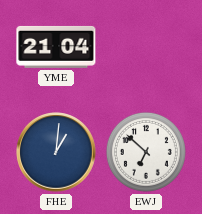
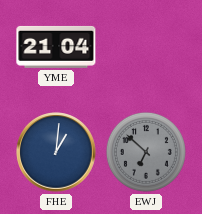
EWJ dial: white -> grey (146, 152)
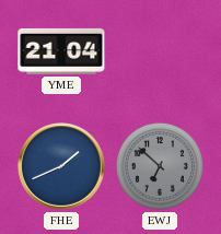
FHE: 1:01 -> 1:41 (61, 166)
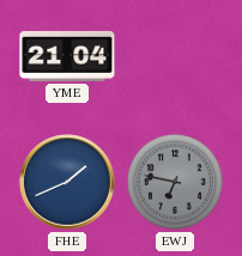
EWJ: 6:52 -> 6:47 (175, 182)
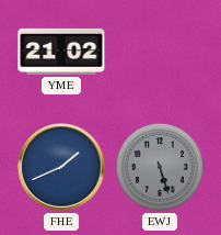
YME: 21:04 -> 21:02 (61, 52)
EWJ: 6:47 -> 5:27 (160, 167)
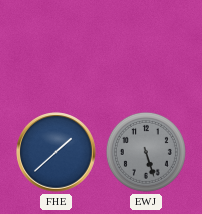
YME: 21:02 -> none (61, 52)
FHE: 1:41 -> 1:38 (56, 152)
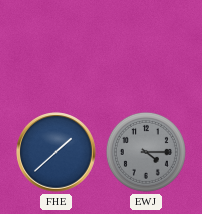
EWJ: 5:27 -> 4:15 (146, 152)
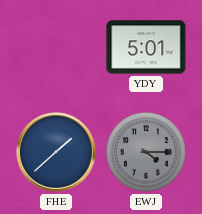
YDY: none -> 5:01 (146, 47)
